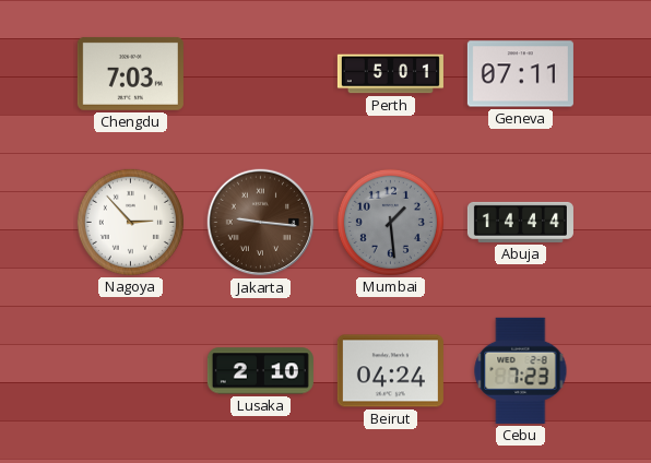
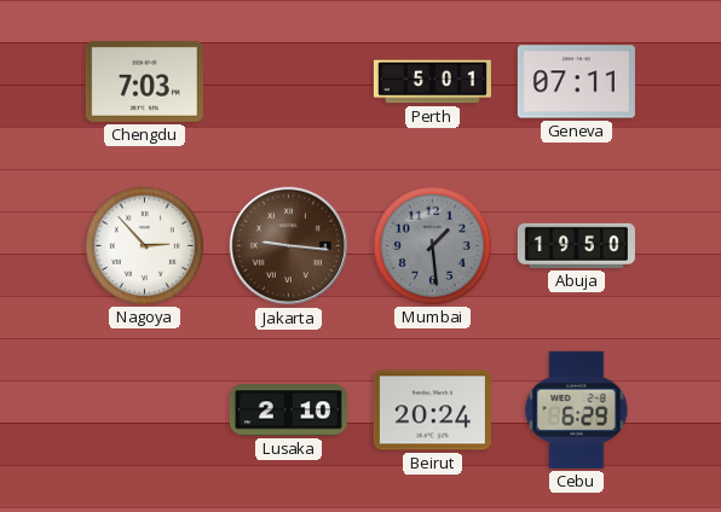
Abuja: 14:44 -> 19:50 (576, 245)
Beirut: 04:24 -> 20:24 (432, 411)
Cebu: 7:23 -> 6:29 (577, 409)
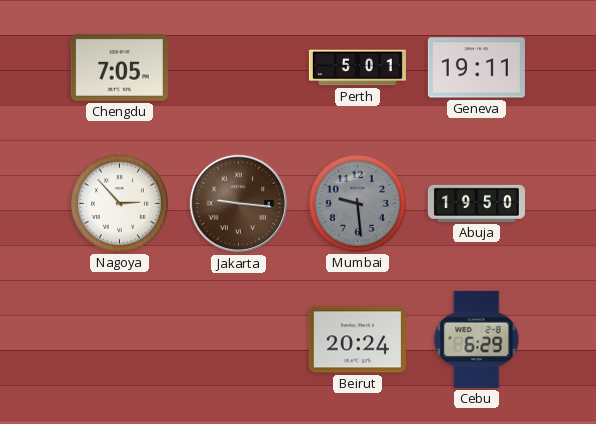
Chengdu: 7:03 -> 7:05 (119, 67)
Geneva: 07:11 -> 19:11 (476, 68)
Mumbai: 1:29 -> 9:29 (357, 203)
Lusaka: 2:10 -> none (288, 411)
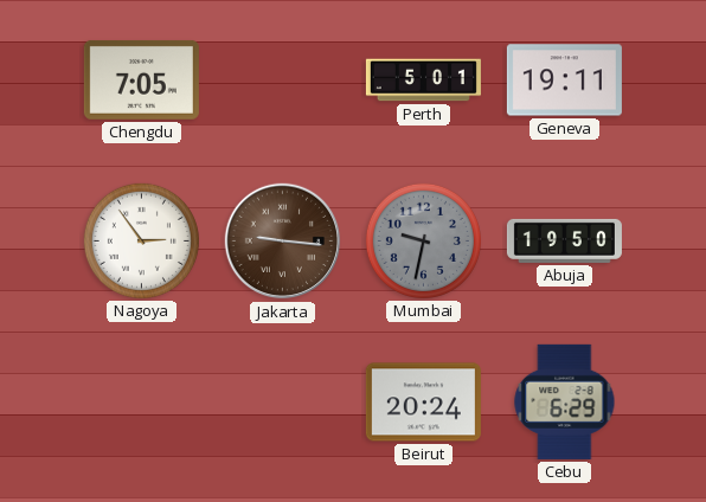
Nagoya: 2:53 -> 2:54 (141, 240)
Mumbai: 9:29 -> 9:32 (423, 240)
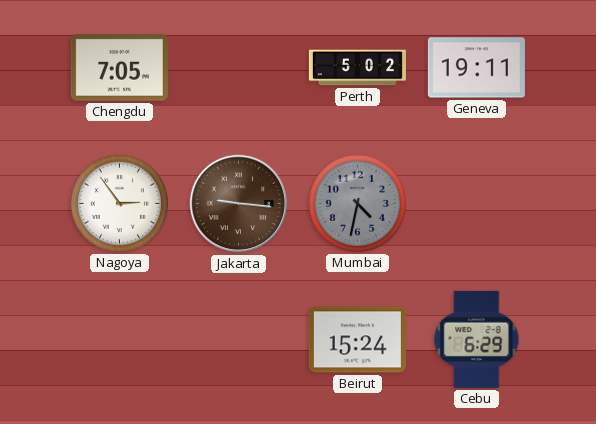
Perth: 5:01 -> 5:02 (357, 68)
Mumbai: 9:32 -> 4:32 (357, 203)
Abuja: 19:50 -> none (564, 240)
Beirut: 20:24 -> 15:24 (357, 340)
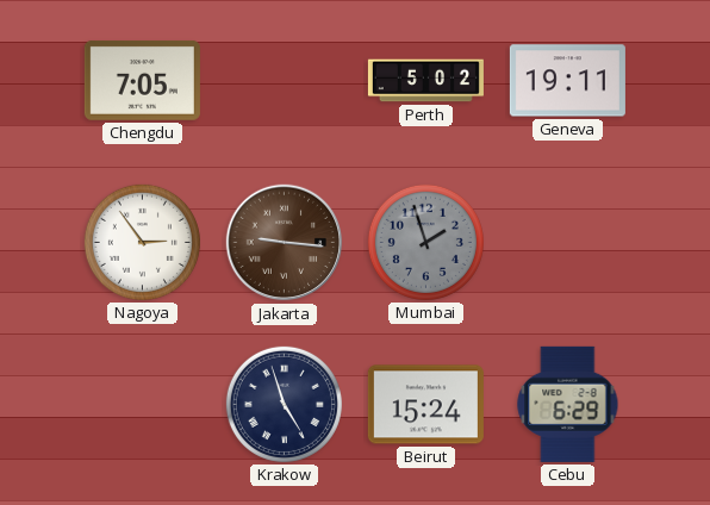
Mumbai: 4:32 -> 1:57 (425, 242)
Krakow: none -> 4:57 (284, 404)
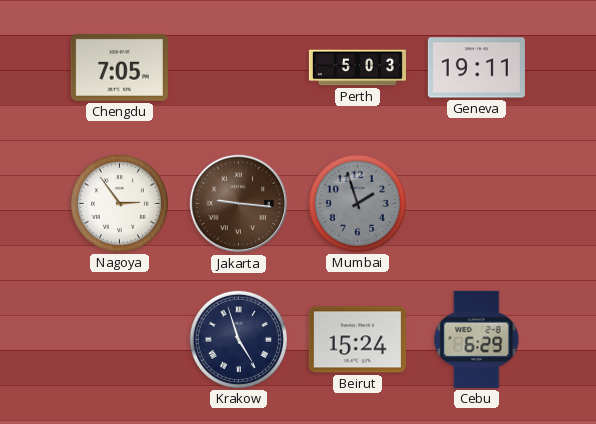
Perth: 5:02 -> 5:03 (357, 68)
